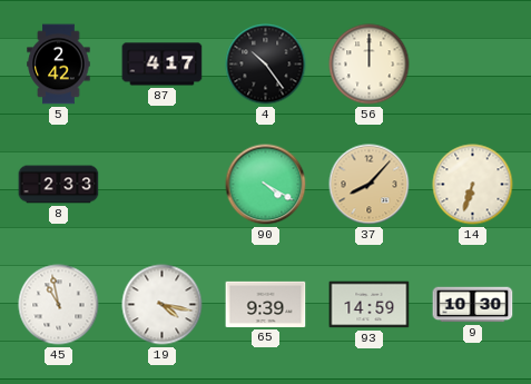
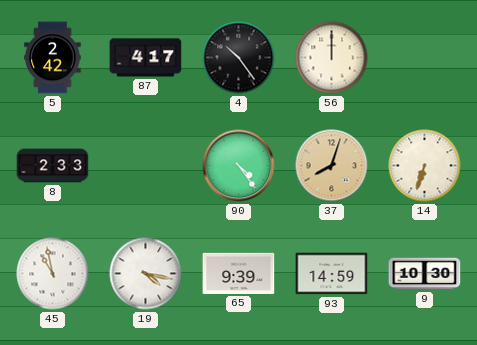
90: 4:20 -> 4:24 (239, 166)
37: 8:07 -> 8:03 (332, 166)
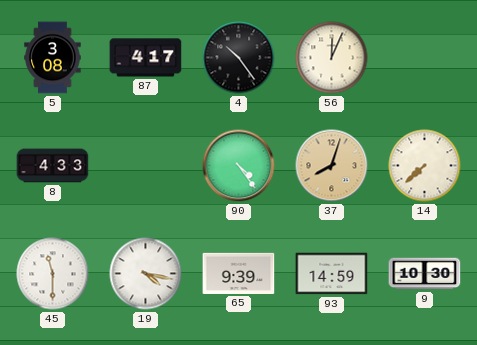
5: 2:42 -> 3:08 (53, 58)
56: 12:00 -> 12:04 (332, 58)
8: 2:33 -> 4:33 (53, 166)
14: 6:33 -> 7:38 (425, 166)
45: 10:58 -> 11:30 (53, 274)
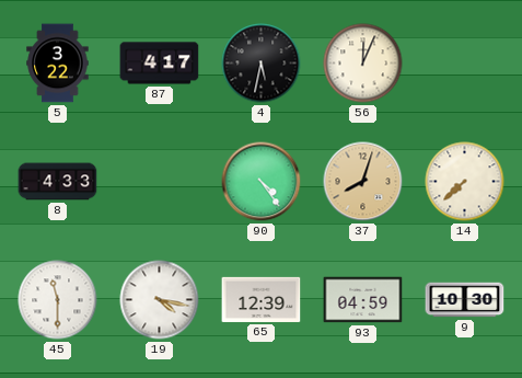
5: 3:08 -> 3:22 (58, 64)
4: 10:24 -> 5:32 (262, 64)
65: 9:39 -> 12:39 (262, 299)
93: 14:59 -> 04:59 (363, 300)
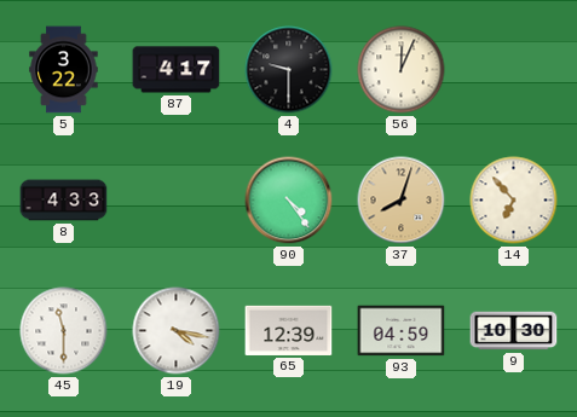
4: 5:32 -> 9:30 (289, 70)
14: 7:38 -> 6:53 (514, 201)
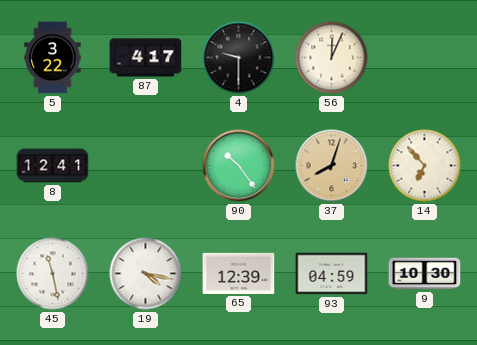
8: 4:33 -> 12:41 (53, 166)
90: 4:24 -> 10:24 (239, 166)
45: 11:30 -> 11:28 (53, 274)
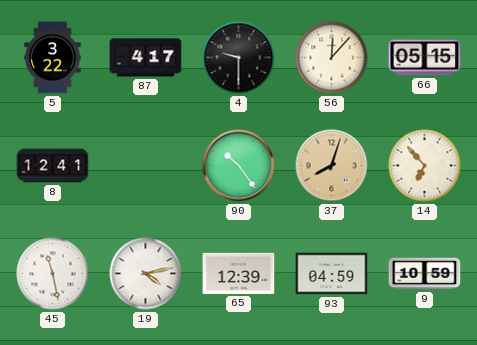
56: 12:04 -> 12:07 (332, 58)
66: none -> 05:15 (425, 58)
19: 4:17 -> 4:13 (146, 274)
9: 10:30 -> 10:59 (425, 274)
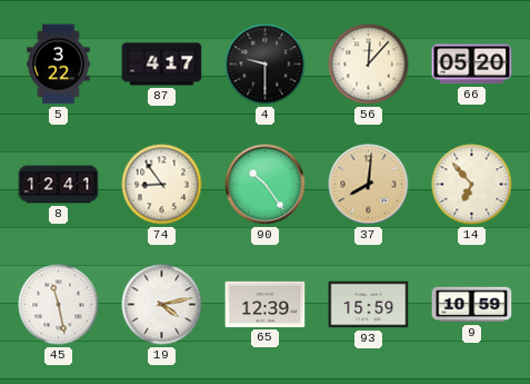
66: 05:15 -> 05:20 (472, 65)
74: none -> 8:54 (162, 185)
37: 8:03 -> 8:01 (369, 185)
93: 04:59 -> 15:59 (369, 305)
